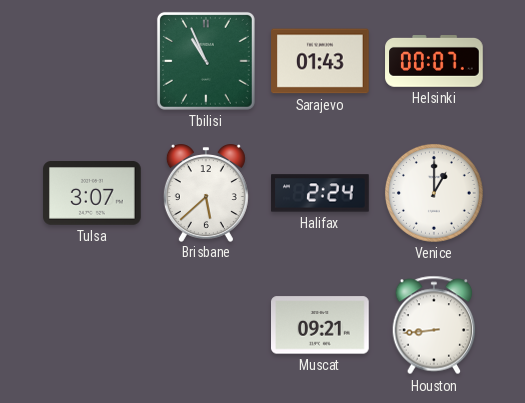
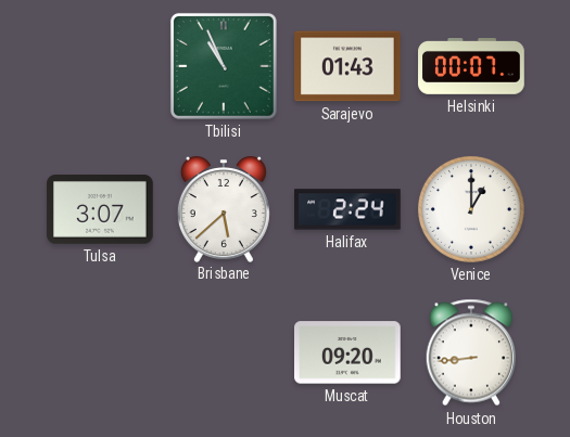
Muscat: 09:21 -> 09:20 (349, 352)
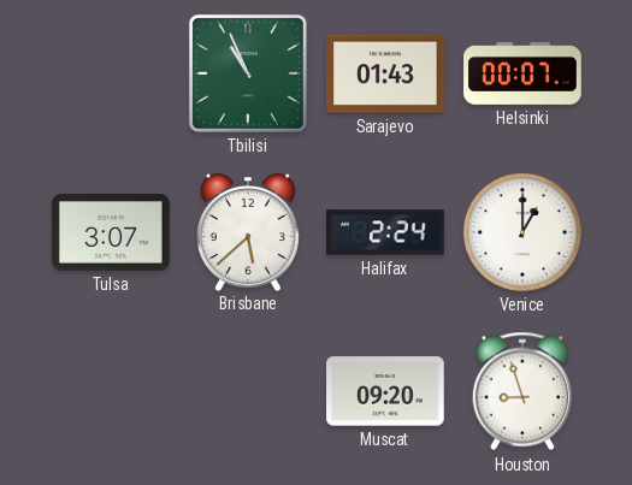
Houston: 8:44 -> 8:57 (522, 391)
